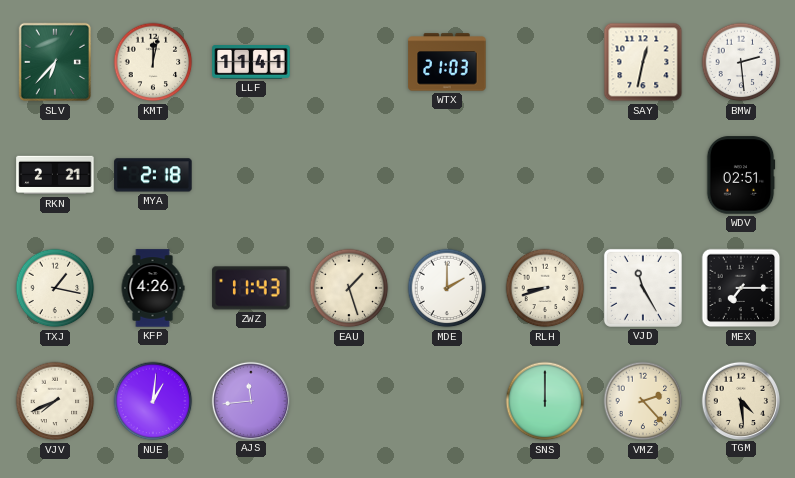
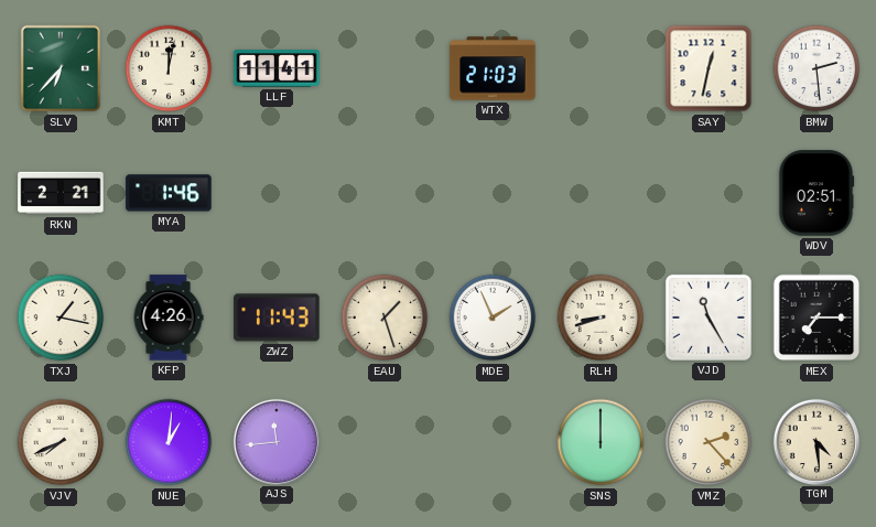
MYA: 2:18 -> 1:46 (169, 193)
MDE: 2:00 -> 1:56 (493, 318)
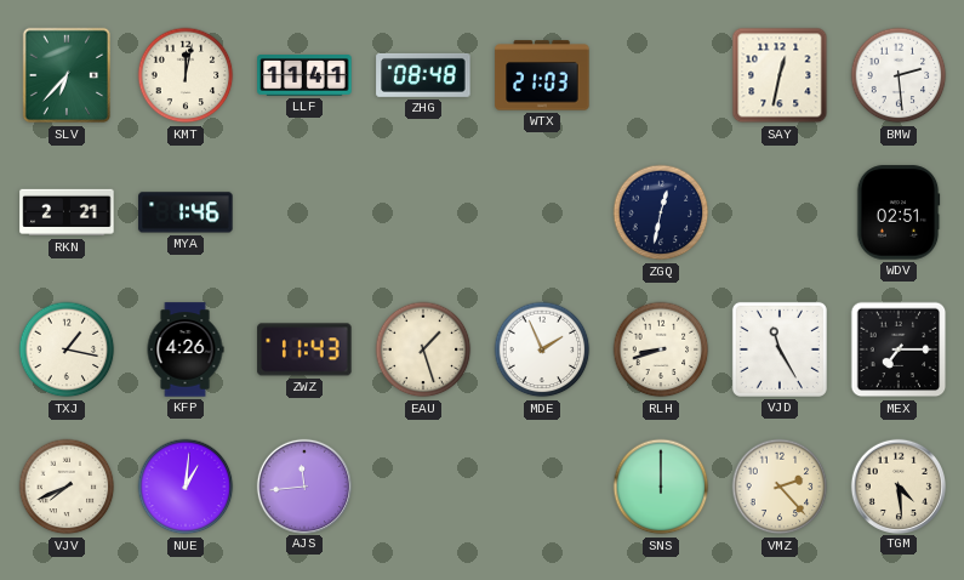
ZHG: none -> 08:48 (423, 75)
ZGQ: none -> 12:32 (661, 212)
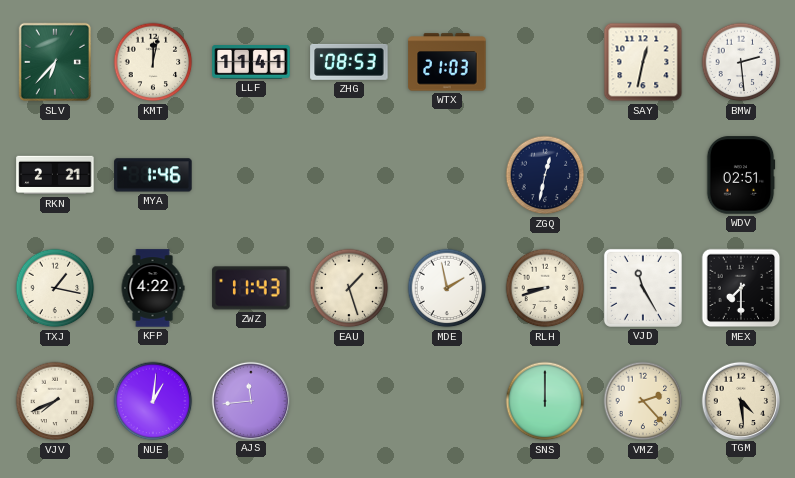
ZHG: 08:48 -> 08:53 (349, 62)
KFP: 4:26 -> 4:22 (153, 288)
MDE: 1:56 -> 1:58 (447, 288)
MEX: 7:15 -> 7:30 (741, 288)
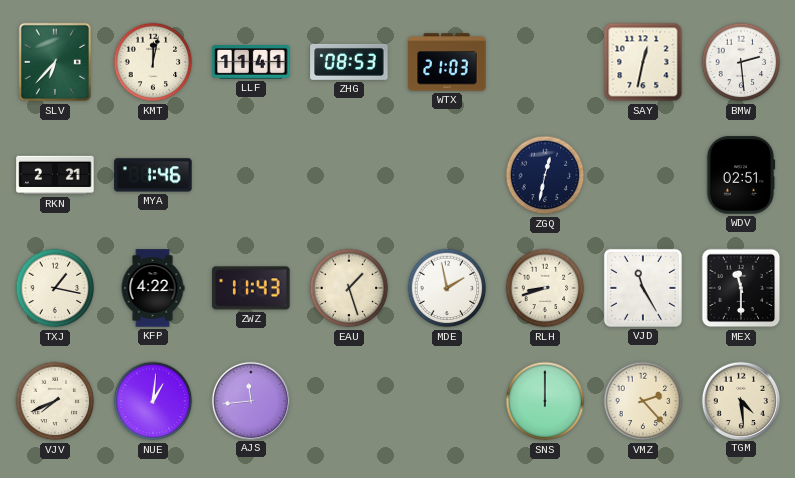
MEX: 7:30 -> 11:30 (741, 288)
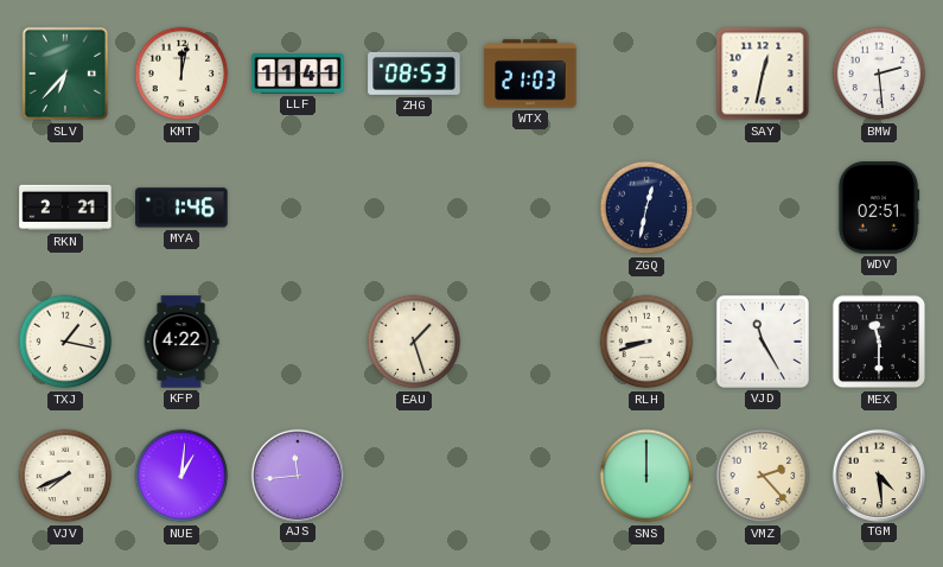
ZWZ: 11:43 -> none (251, 288)
MDE: 1:58 -> none (447, 288)
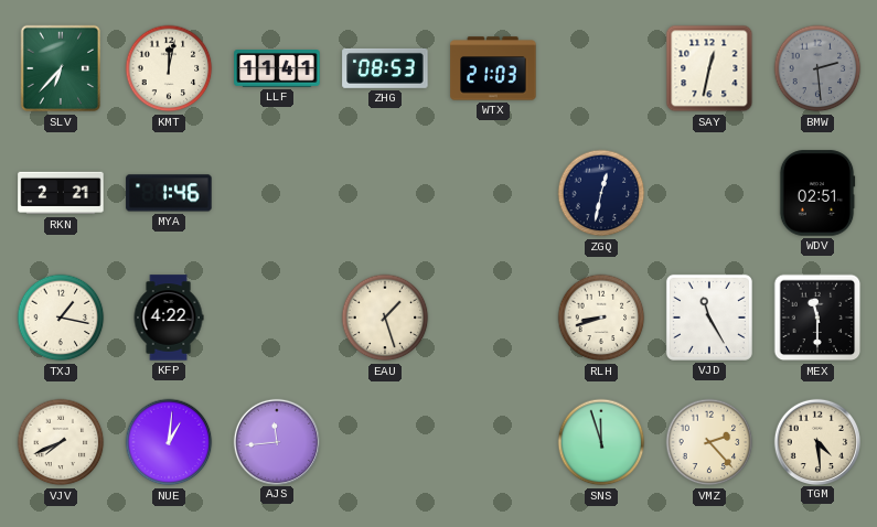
BMW dial: white -> grey (817, 68)
SNS: 12:00 -> 11:57 (601, 442)
